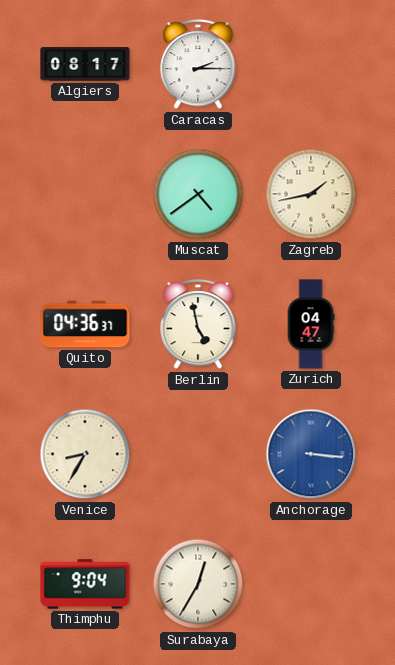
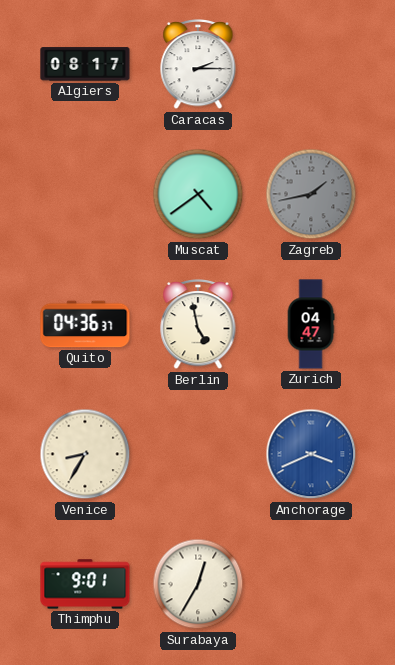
Zagreb dial: cream -> grey (311, 194)
Anchorage: 3:16 -> 3:41 (311, 454)
Thimphu: 9:04 -> 9:01 (85, 584)
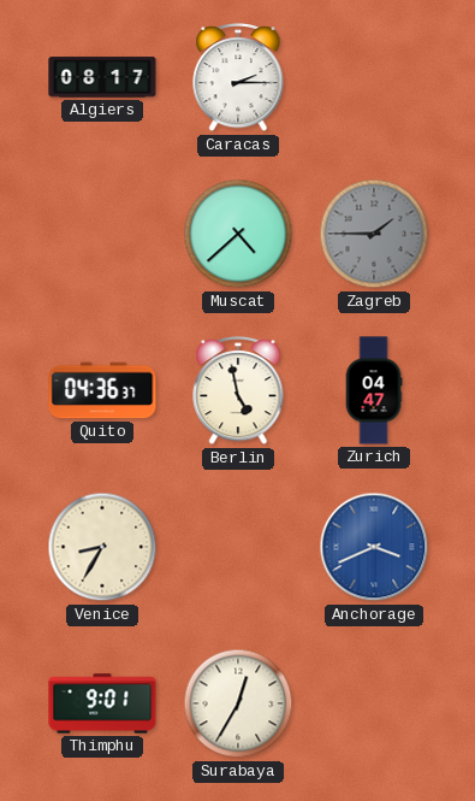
Muscat: 4:39 -> 4:38 (238, 234)
Zagreb: 1:43 -> 1:45 (374, 234)
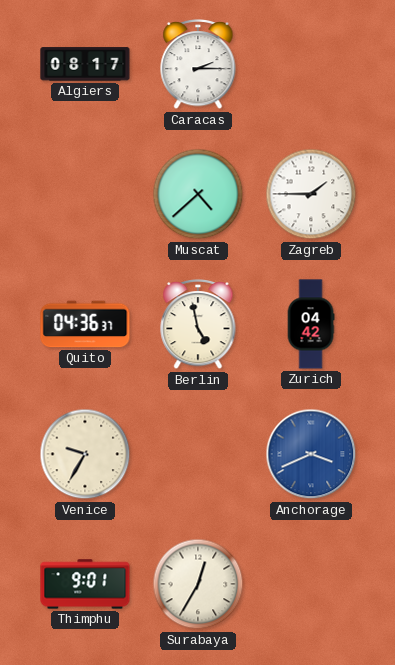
Zagreb dial: grey -> white (311, 194)
Zurich: 04:47 -> 04:42 (311, 324)
Venice: 8:35 -> 9:35 (85, 454)
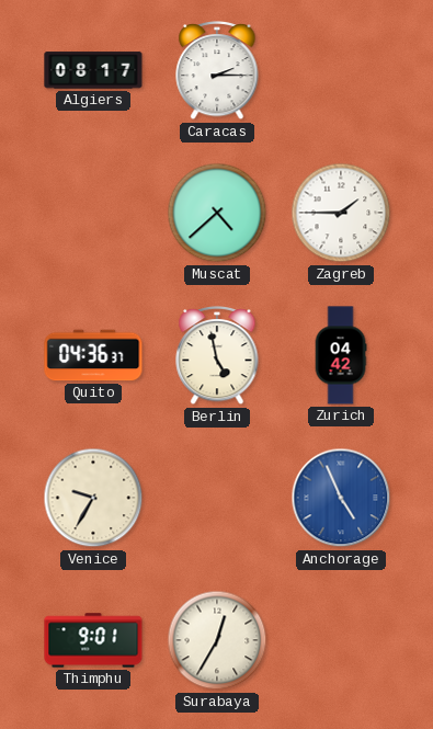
Anchorage: 3:41 -> 4:56 (341, 498)
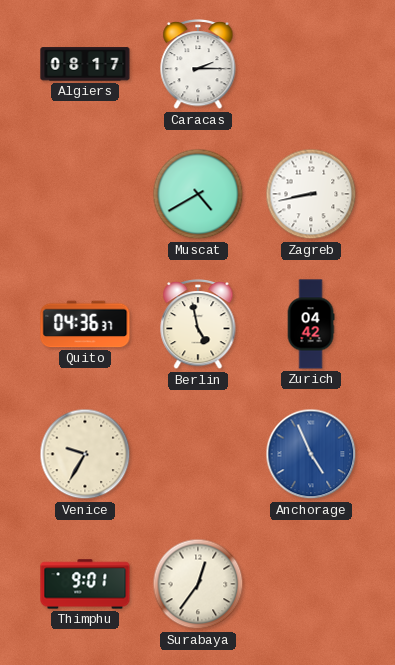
Muscat: 4:38 -> 4:40 (198, 194)
Zagreb: 1:45 -> 8:43 (311, 194)
Surabaya: 12:35 -> 12:36 (198, 584)
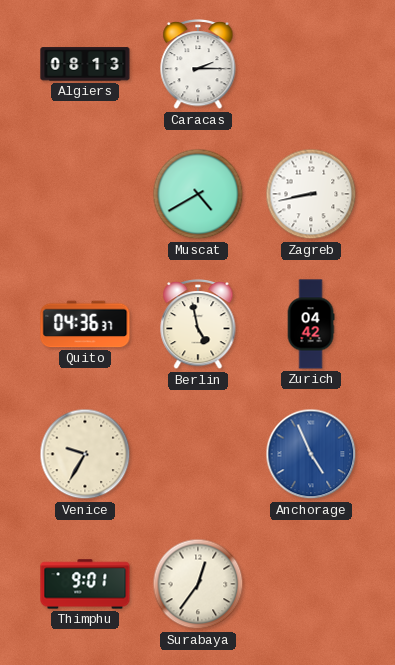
Algiers: 08:17 -> 08:13 (85, 64)
